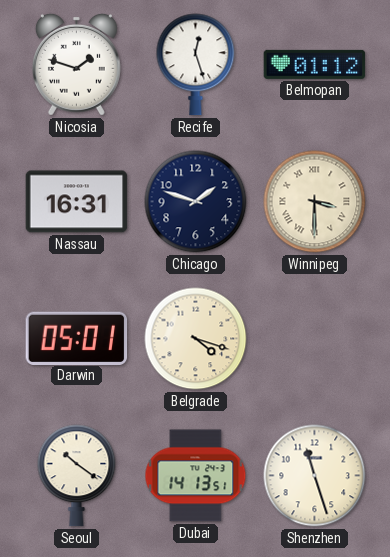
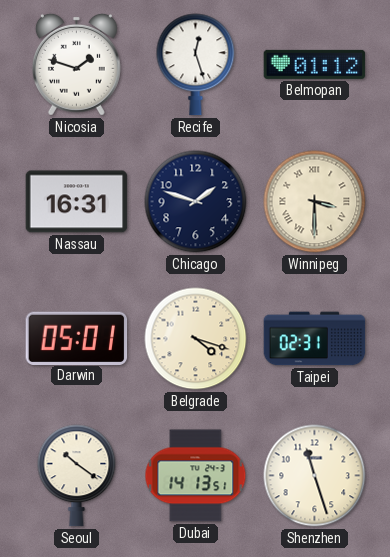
Taipei: none -> 02:31 (315, 339)
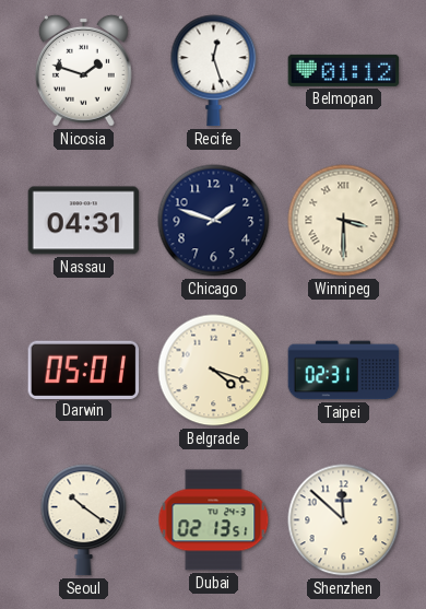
Nassau: 16:31 -> 04:31 (84, 221)
Dubai: 14:13 -> 02:13 (214, 520)
Shenzhen: 11:27 -> 11:52 (344, 520)
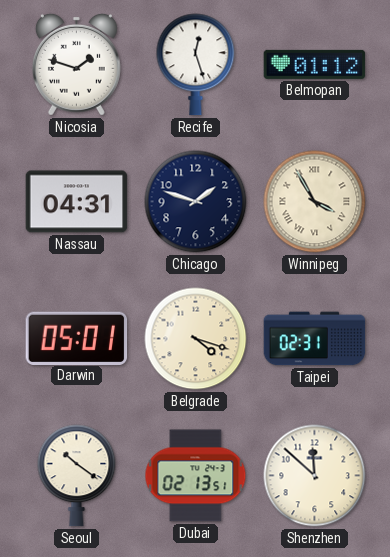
Winnipeg: 3:30 -> 3:55 (315, 202)
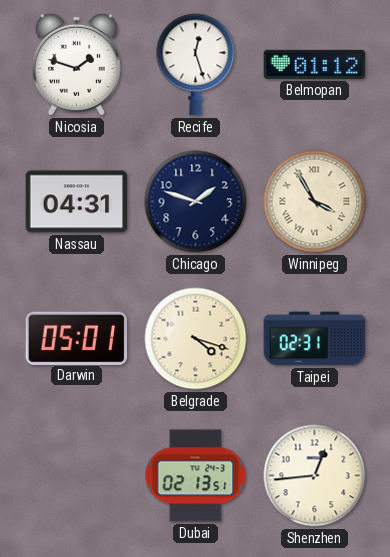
Seoul: 10:21 -> none (77, 476)
Shenzhen: 11:52 -> 12:44 (315, 476)
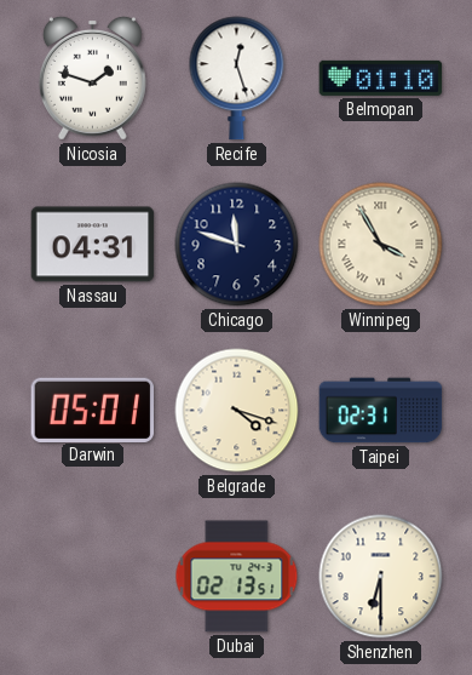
Belmopan: 01:12 -> 01:10 (381, 78)
Chicago: 1:48 -> 11:48 (237, 245)
Shenzhen: 12:44 -> 6:30 (381, 577)
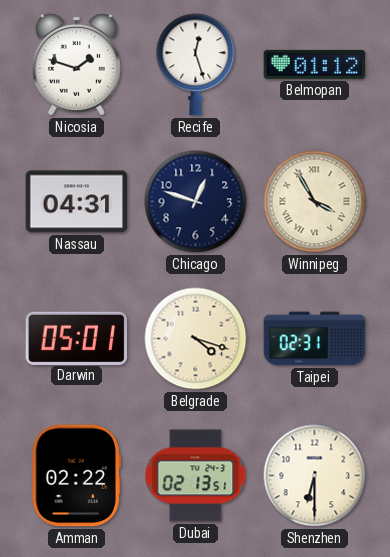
Belmopan: 01:10 -> 01:12 (315, 64)
Chicago: 11:48 -> 12:48 (196, 202)
Amman: none -> 02:22 (76, 476)
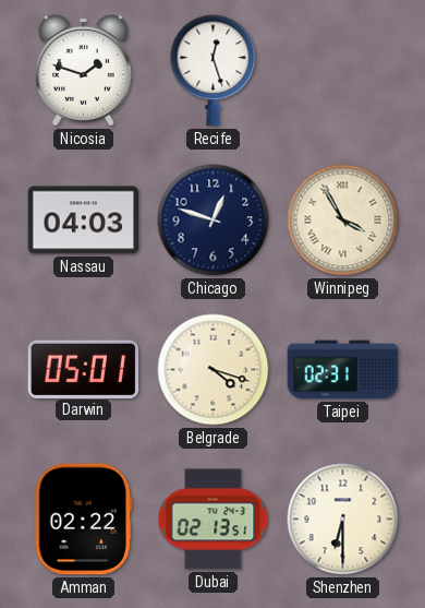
Belmopan: 01:12 -> none (315, 64)
Nassau: 04:31 -> 04:03 (84, 220)
